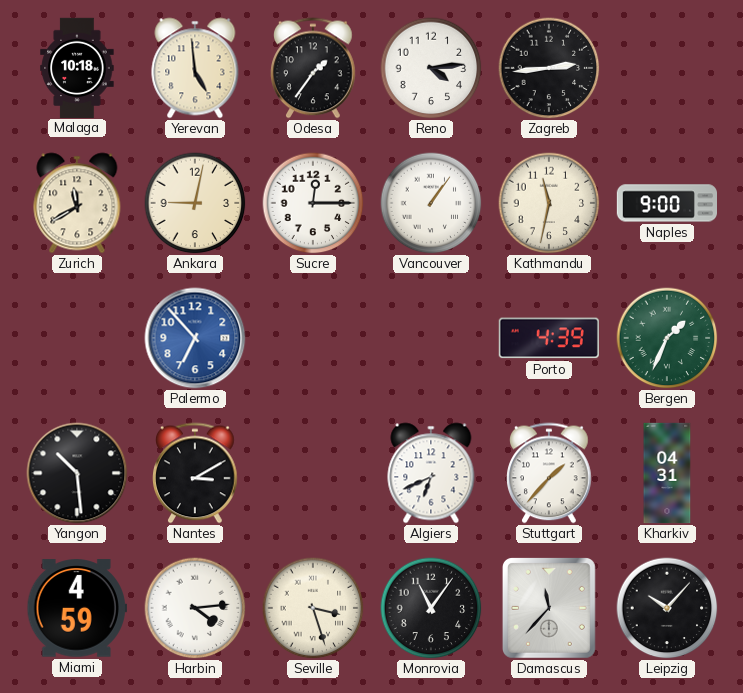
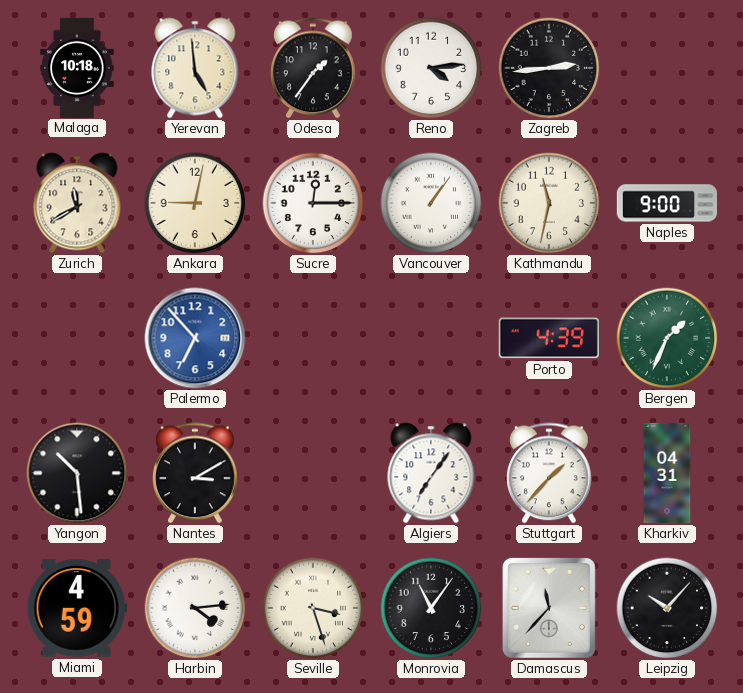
Algiers: 6:41 -> 7:06 (431, 473)
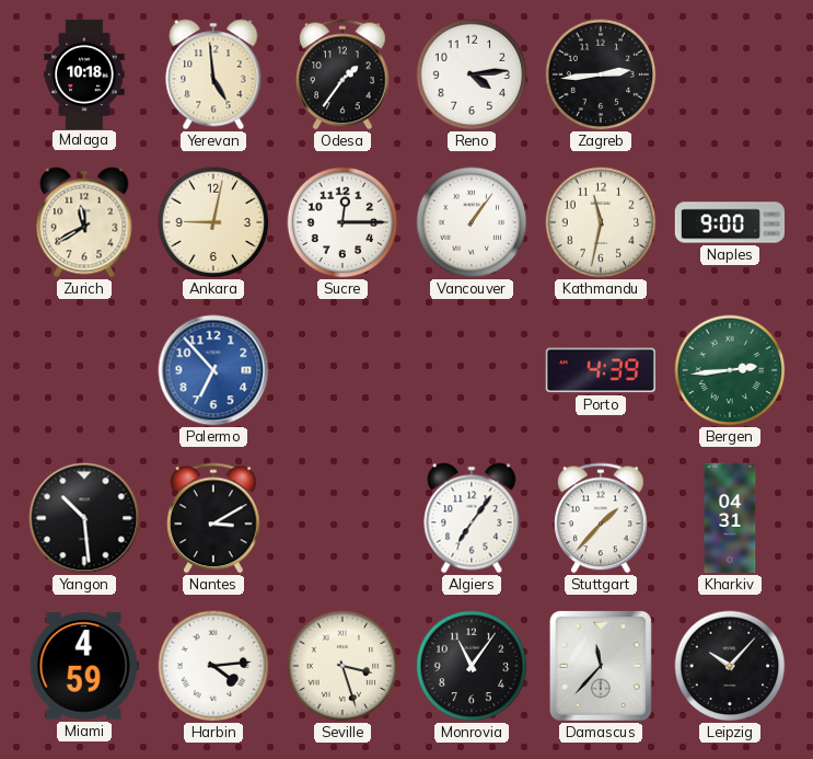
Bergen: 1:34 -> 2:44 (730, 370)
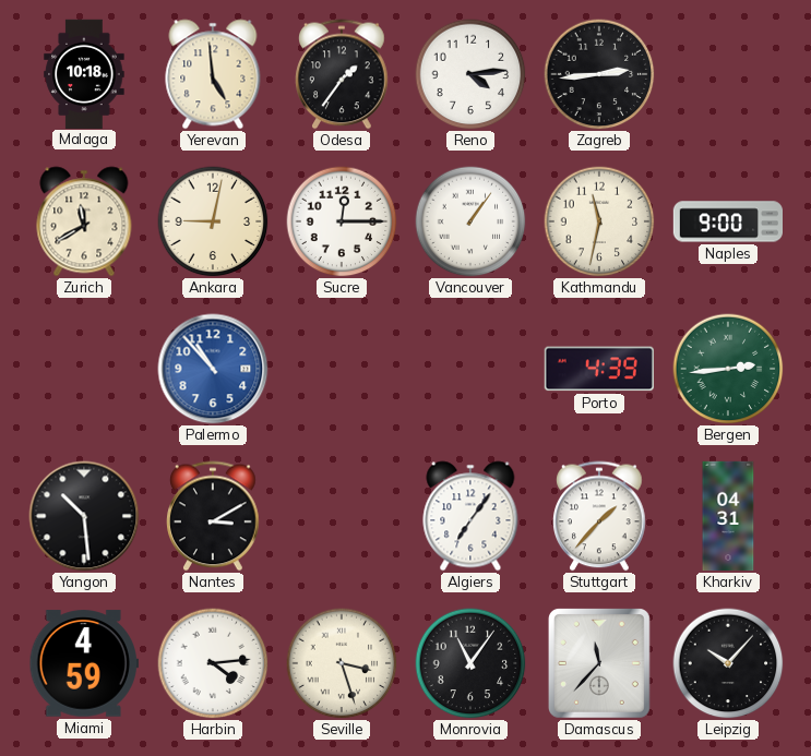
Palermo: 6:53 -> 10:53 (213, 369)
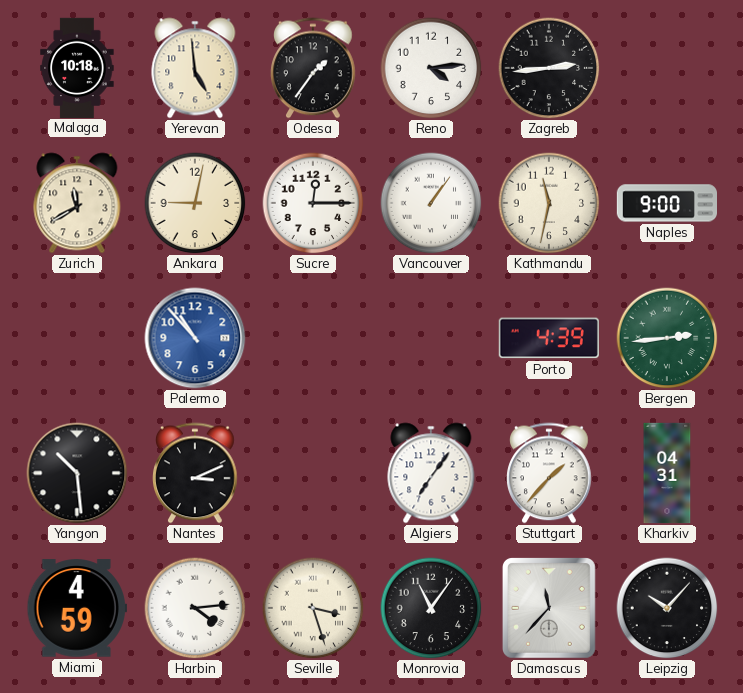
Nantes: 3:10 -> 3:11 (196, 473)
